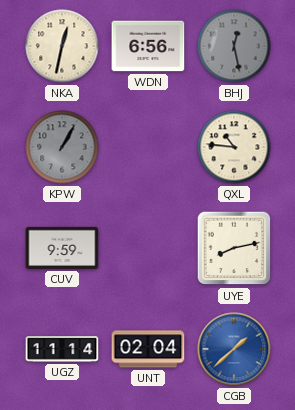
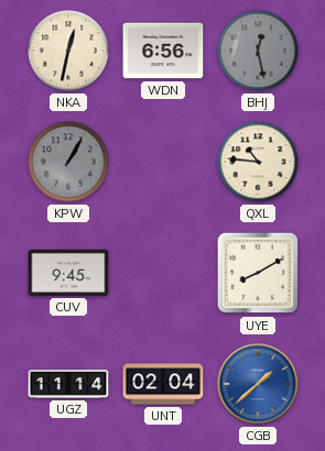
CUV: 9:59 -> 9:45 (68, 273)
UYE: 8:13 -> 8:10 (258, 273)
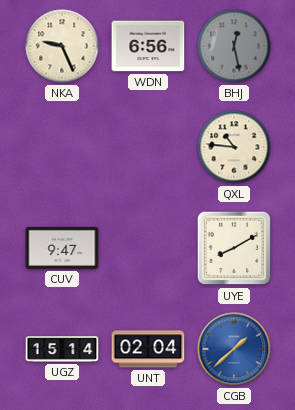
NKA: 12:32 -> 9:26 (62, 46)
KPW: 1:05 -> none (68, 162)
CUV: 9:45 -> 9:47 (62, 248)
UGZ: 11:14 -> 15:14 (62, 349)
